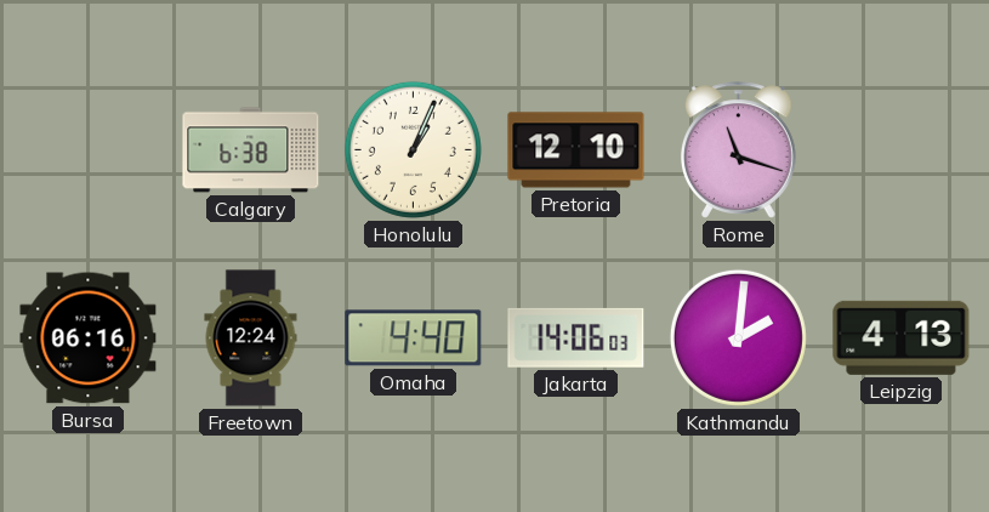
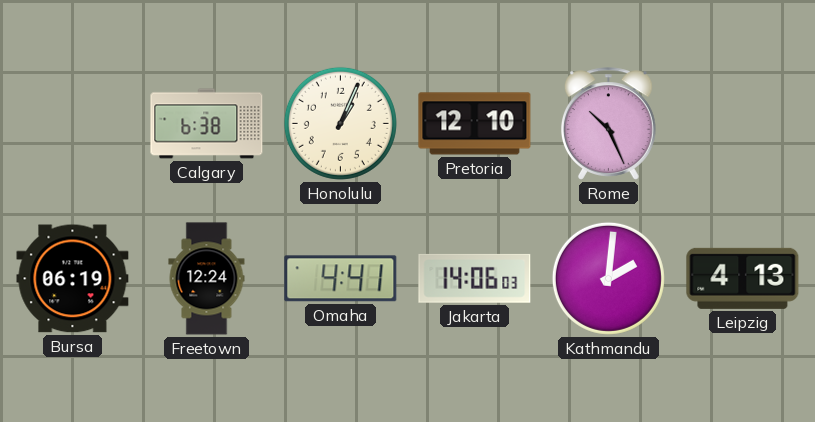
Rome: 11:18 -> 10:26 (608, 124)
Bursa: 06:16 -> 06:19 (73, 279)
Omaha: 4:40 -> 4:41 (341, 279)
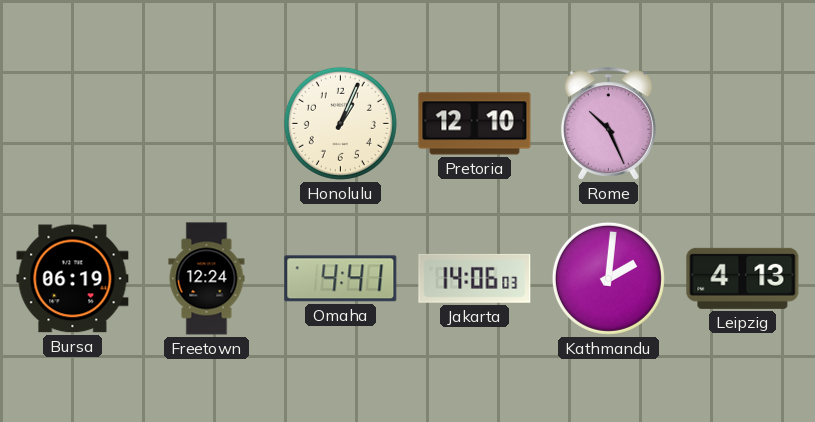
Calgary: 6:38 -> none (207, 124)
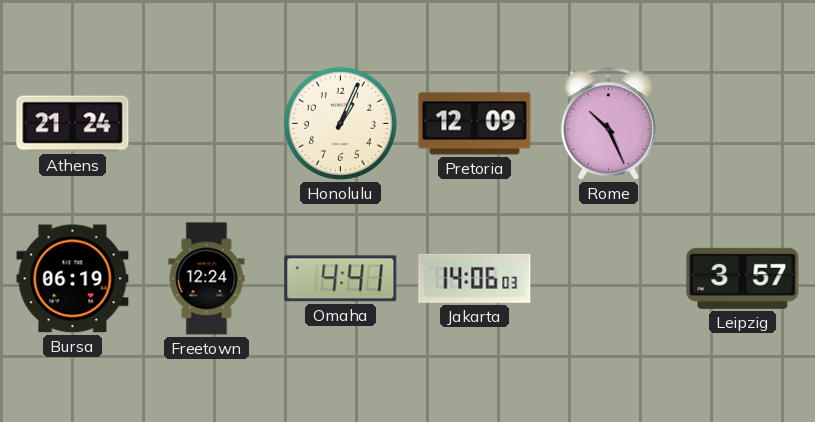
Athens: none -> 21:24 (73, 124)
Pretoria: 12:10 -> 12:09 (475, 124)
Kathmandu: 2:01 -> none (608, 278)
Leipzig: 4:13 -> 3:57 (743, 278)
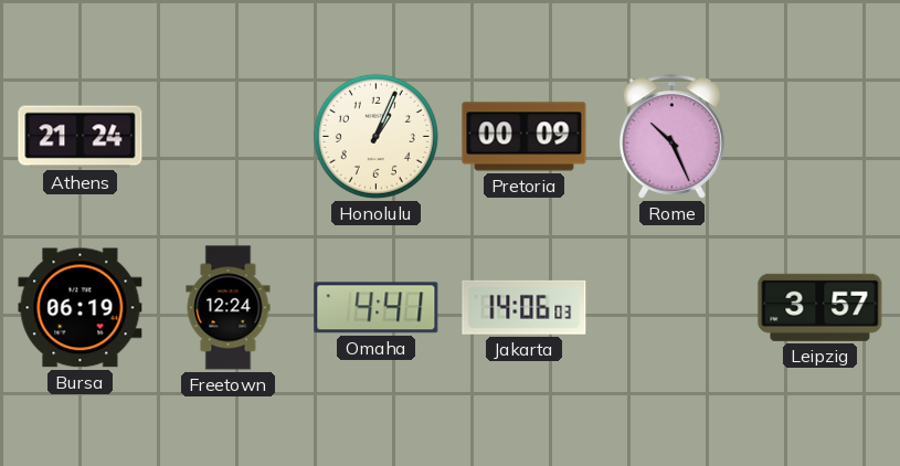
Pretoria: 12:09 -> 00:09 (525, 137)
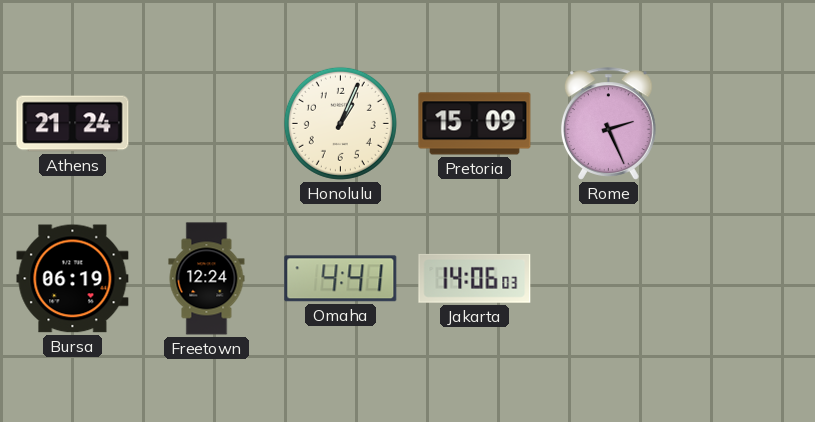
Pretoria: 00:09 -> 15:09 (475, 124)
Rome: 10:26 -> 2:26 (608, 124)
Leipzig: 3:57 -> none (820, 307)
